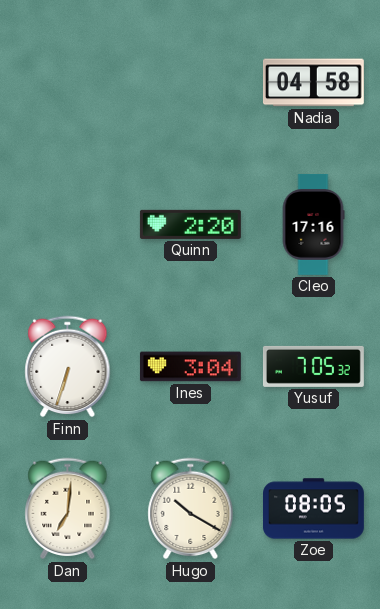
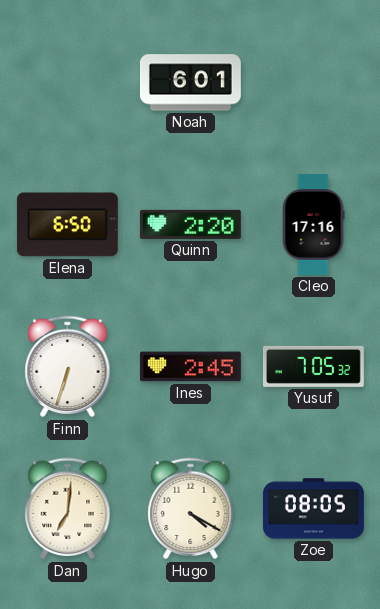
Noah: none -> 6:01 (190, 83)
Nadia: 04:58 -> none (313, 83)
Elena: none -> 6:50 (67, 225)
Ines: 3:04 -> 2:45 (190, 367)
Hugo: 10:20 -> 4:20 (191, 509)
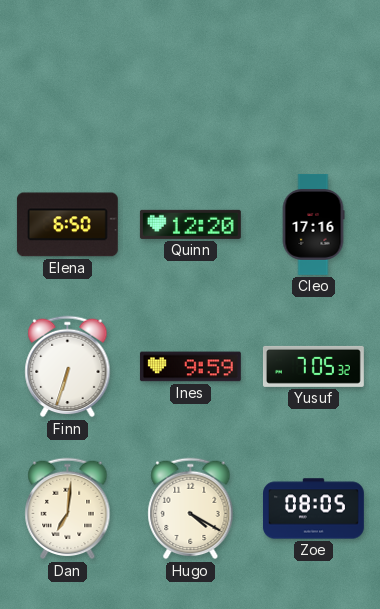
Noah: 6:01 -> none (190, 83)
Quinn: 2:20 -> 12:20 (190, 224)
Ines: 2:45 -> 9:59 (190, 367)
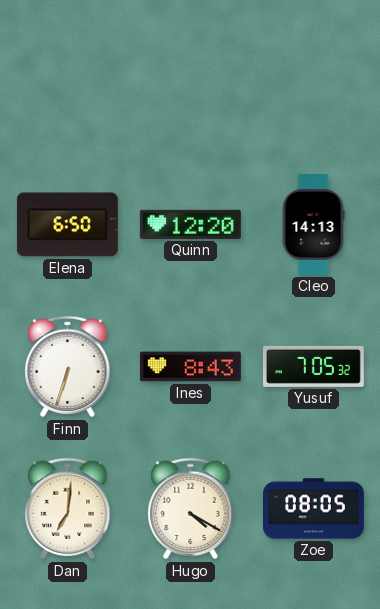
Cleo: 17:16 -> 14:13 (313, 225)
Ines: 9:59 -> 8:43 (190, 367)
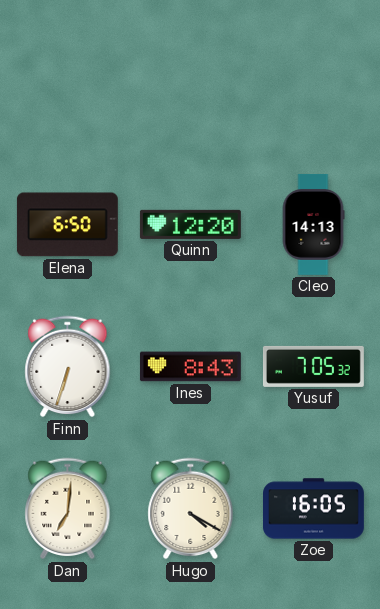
Zoe: 08:05 -> 16:05 (314, 509)
